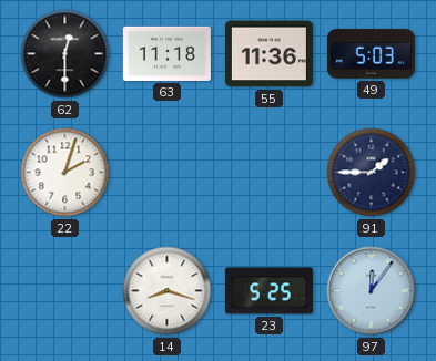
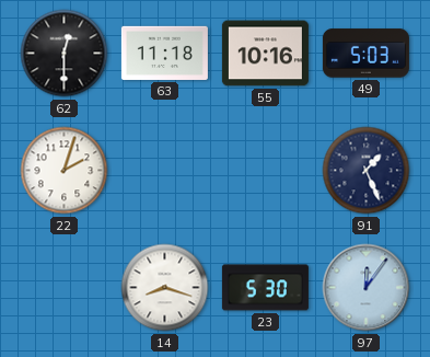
55: 11:36 -> 10:16 (265, 54)
91: 1:45 -> 1:26 (367, 171)
23: 5:25 -> 5:30 (265, 288)
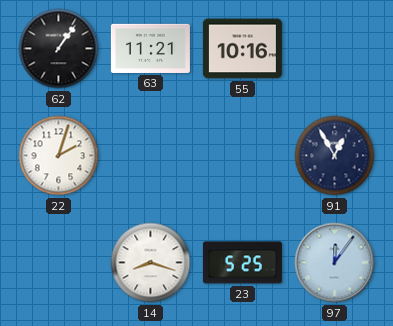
62: 12:30 -> 1:06 (59, 49)
63: 11:18 -> 11:21 (150, 48)
49: 5:03 -> none (365, 54)
91: 1:26 -> 12:55 (335, 156)
23: 5:30 -> 5:25 (242, 263)
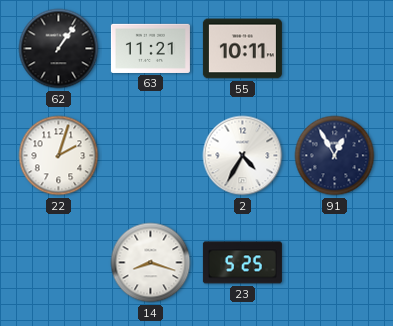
55: 10:16 -> 10:11 (242, 49)
2: none -> 4:35 (243, 156)
97: 12:06 -> none (335, 263)
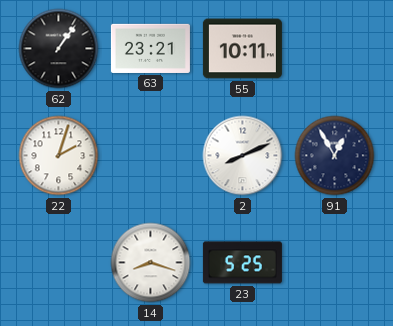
63: 11:21 -> 23:21 (150, 48)
2: 4:35 -> 8:11 (243, 156)
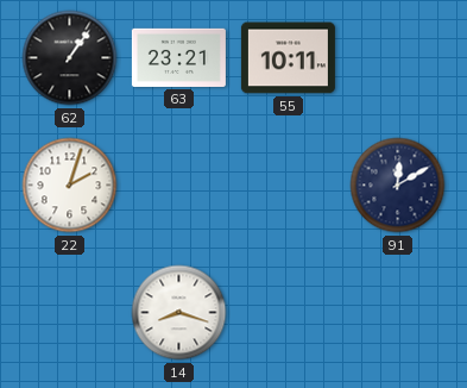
2: 8:11 -> none (243, 156)
91: 12:55 -> 12:10 (398, 186)
23: 5:25 -> none (242, 263)
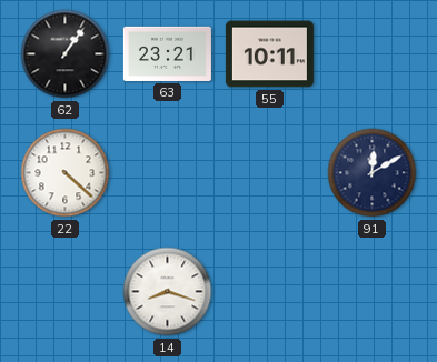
22: 2:03 -> 4:22 (66, 173)
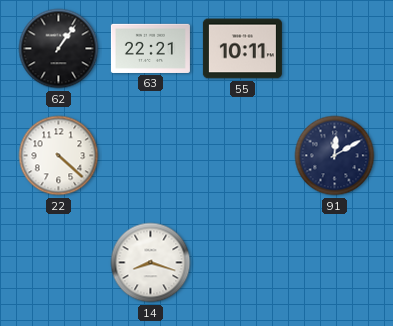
63: 23:21 -> 22:21 (150, 48)
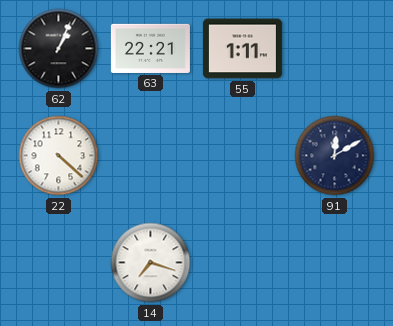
62: 1:06 -> 1:04 (59, 49)
55: 10:11 -> 1:11 (242, 49)
14: 8:18 -> 7:18 (151, 263)
